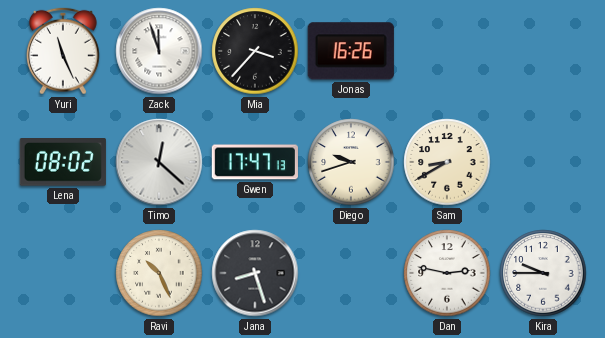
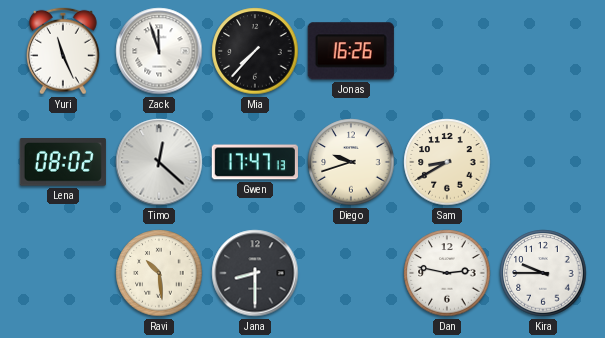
Mia: 3:37 -> 7:37 (255, 51)
Ravi: 10:26 -> 10:29 (159, 273)
Jana: 8:27 -> 8:30 (255, 273)
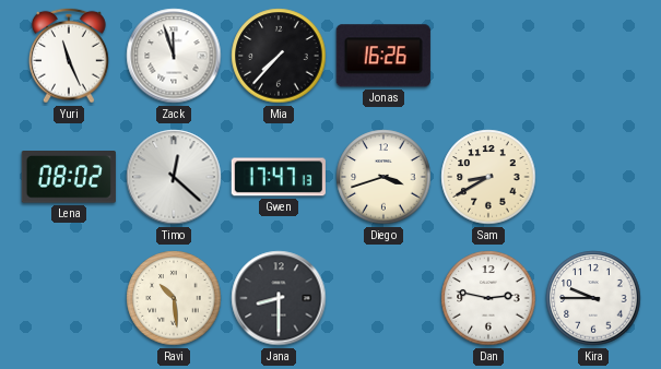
Diego: 9:42 -> 3:42 (383, 177)
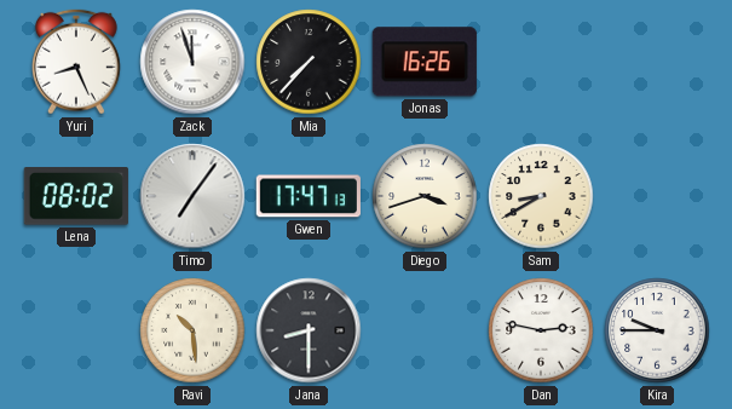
Yuri: 11:26 -> 8:26 (76, 62)
Timo: 12:22 -> 7:06 (192, 196)
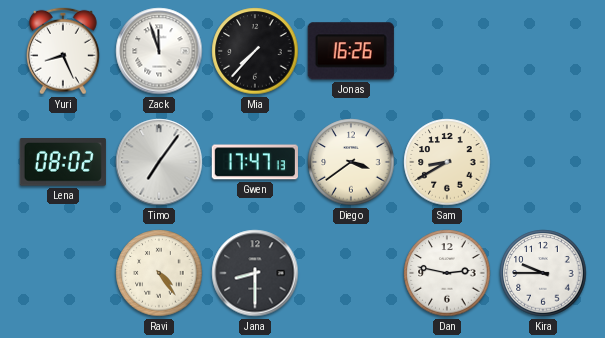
Diego: 3:42 -> 3:39 (351, 162)
Ravi: 10:29 -> 4:24 (159, 273)
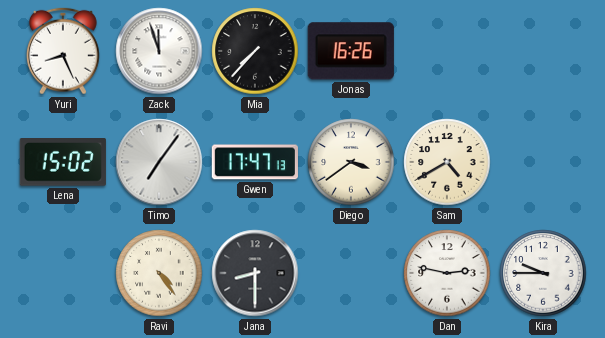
Lena: 08:02 -> 15:02 (63, 163)
Sam: 8:40 -> 4:40 (447, 162)
